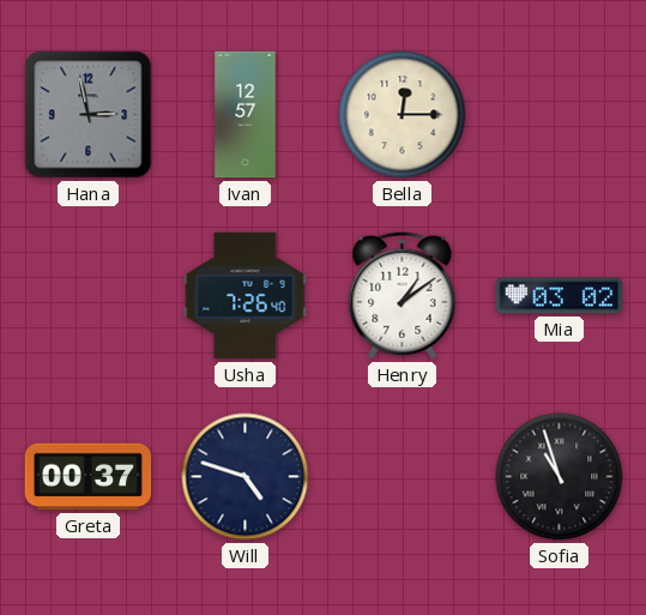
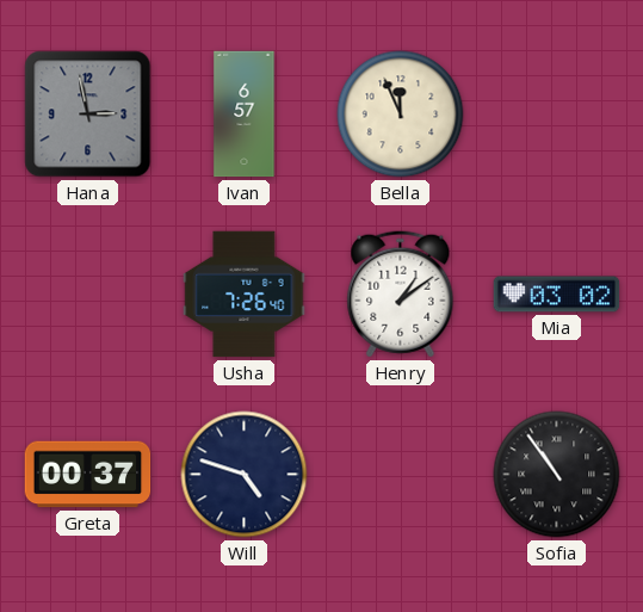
Ivan: 12:57 -> 6:57 (245, 115)
Bella: 12:15 -> 11:56 (401, 115)
Sofia: 10:57 -> 10:54 (557, 475)
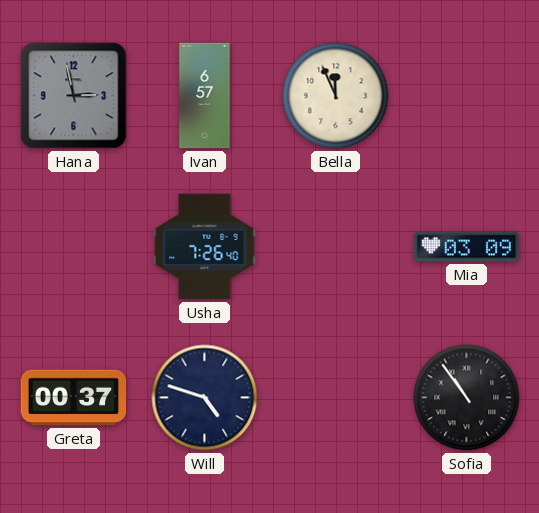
Henry: 1:09 -> none (401, 295)
Mia: 03:02 -> 03:09 (467, 247)
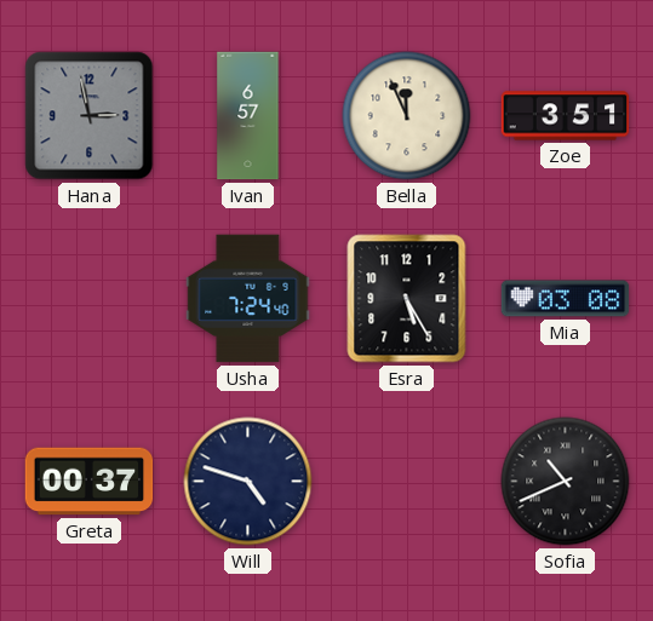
Zoe: none -> 3:51 (566, 116)
Usha: 7:26 -> 7:24 (248, 299)
Esra: none -> 5:25 (407, 299)
Mia: 03:09 -> 03:08 (566, 299)
Sofia: 10:54 -> 10:41 (566, 482)
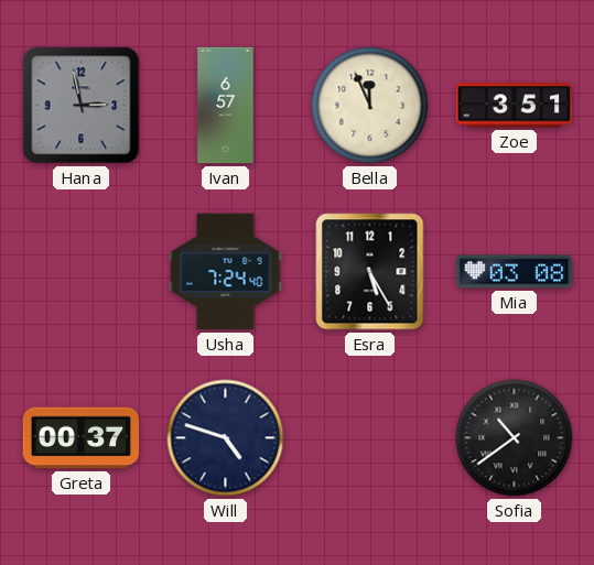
Sofia: 10:41 -> 10:39 (515, 438)
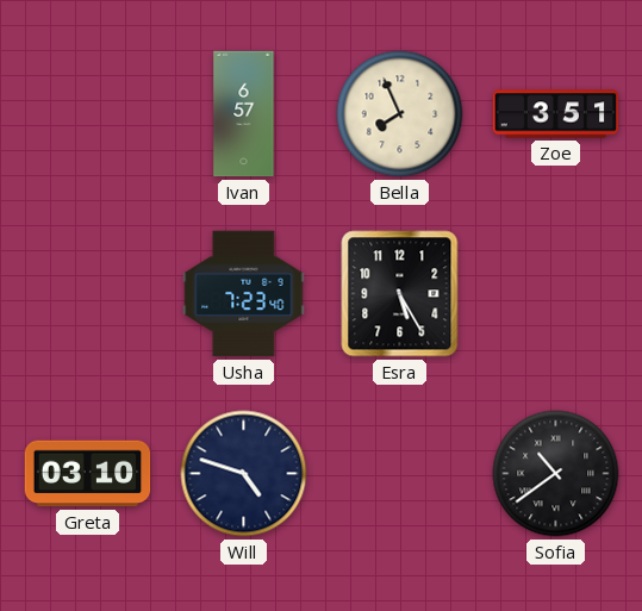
Hana: 2:58 -> none (82, 106)
Bella: 11:56 -> 7:56 (400, 114)
Usha: 7:24 -> 7:23 (244, 294)
Mia: 03:08 -> none (515, 272)
Greta: 00:37 -> 03:10 (88, 474)
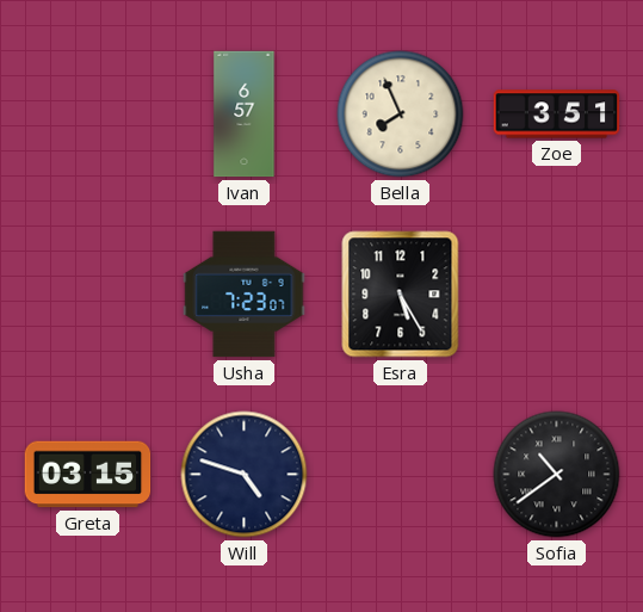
Usha: 7:23:40 -> 7:23:07 (245, 295)
Greta: 03:10 -> 03:15 (88, 475)
